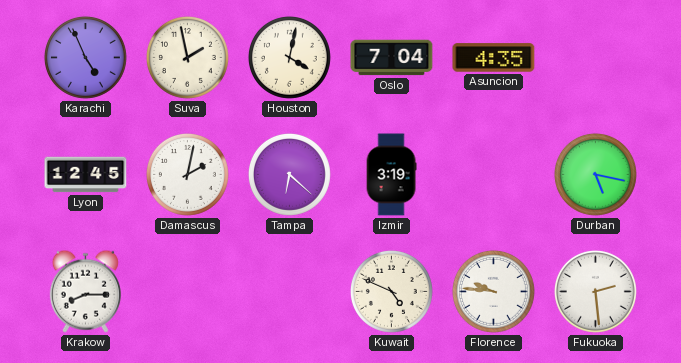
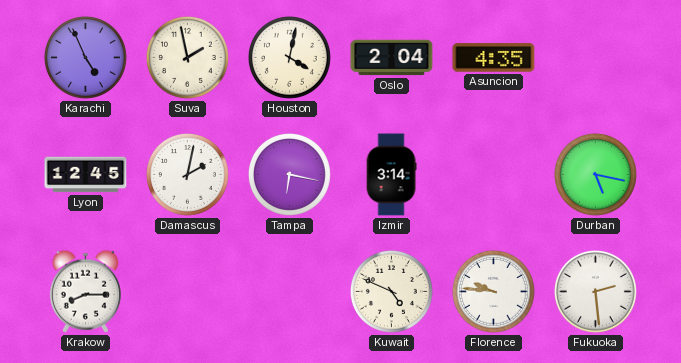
Oslo: 7:04 -> 2:04 (392, 58)
Tampa: 6:22 -> 6:17 (289, 174)
Izmir: 3:19 -> 3:14 (391, 175)
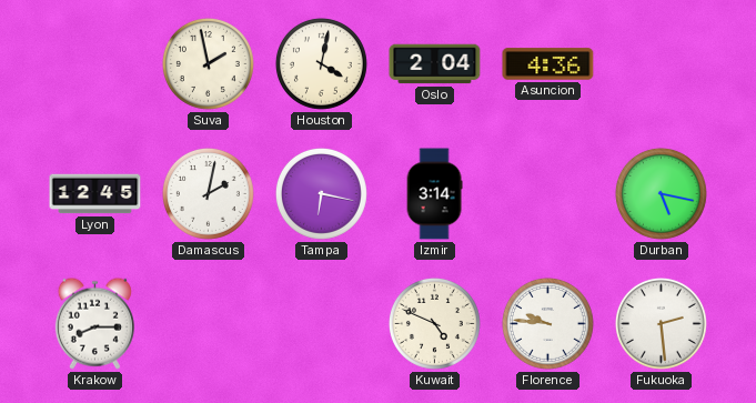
Karachi: 4:56 -> none (85, 57)
Asuncion: 4:35 -> 4:36 (548, 64)
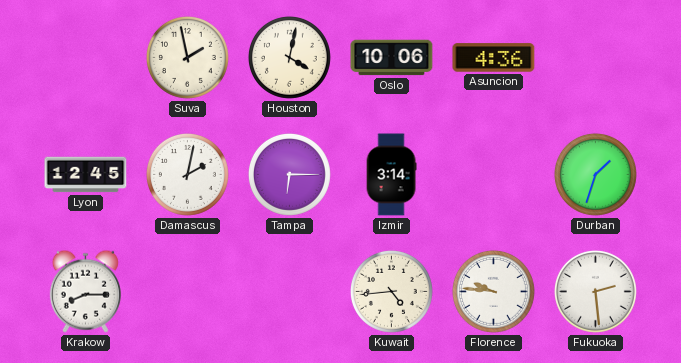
Oslo: 2:04 -> 10:06 (392, 58)
Tampa: 6:17 -> 6:15 (289, 174)
Durban: 5:17 -> 1:33 (595, 174)
Kuwait: 4:49 -> 4:44 (391, 291)
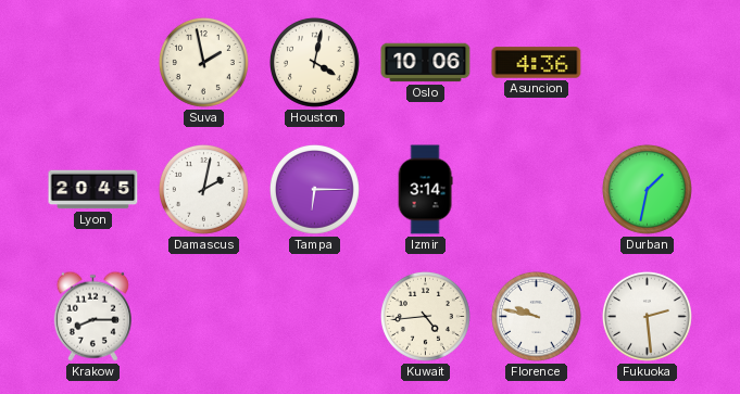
Lyon: 12:45 -> 20:45 (93, 190)
Durban: 1:33 -> 1:32 (647, 189)
Florence: 9:46 -> 9:47 (536, 316)
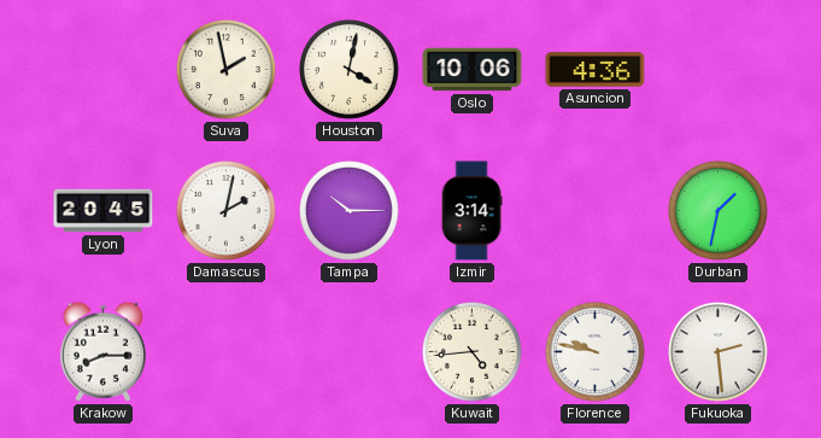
Tampa: 6:15 -> 10:15 (348, 210)
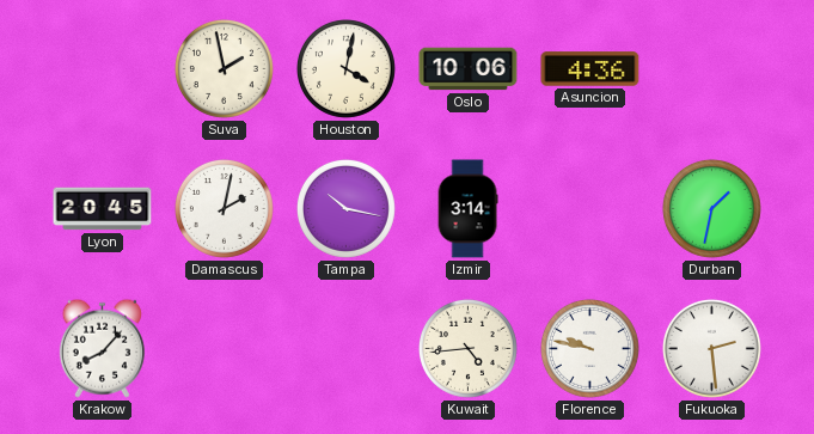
Tampa: 10:15 -> 10:17 (345, 208)
Krakow: 8:15 -> 8:07 (102, 348)
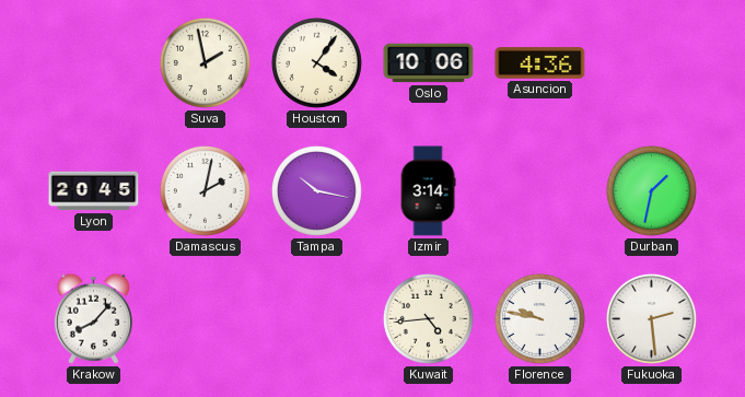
Houston: 4:02 -> 4:06 (316, 62)
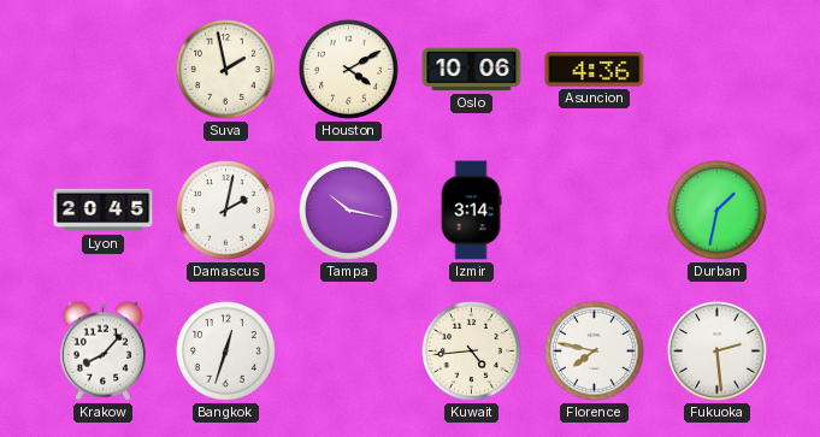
Houston: 4:06 -> 4:10 (348, 69)
Bangkok: none -> 12:33 (225, 350)
Florence: 9:47 -> 7:47 (594, 350)
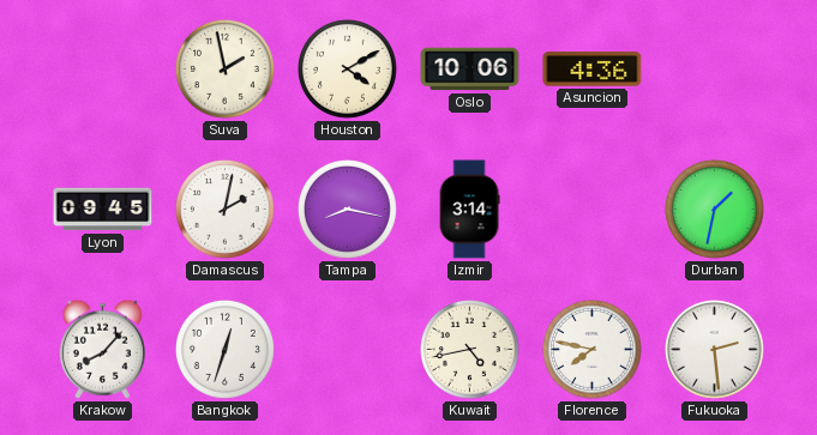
Lyon: 20:45 -> 09:45 (103, 210)
Tampa: 10:17 -> 8:17 (347, 209)
Kuwait: 4:44 -> 4:43 (469, 349)
